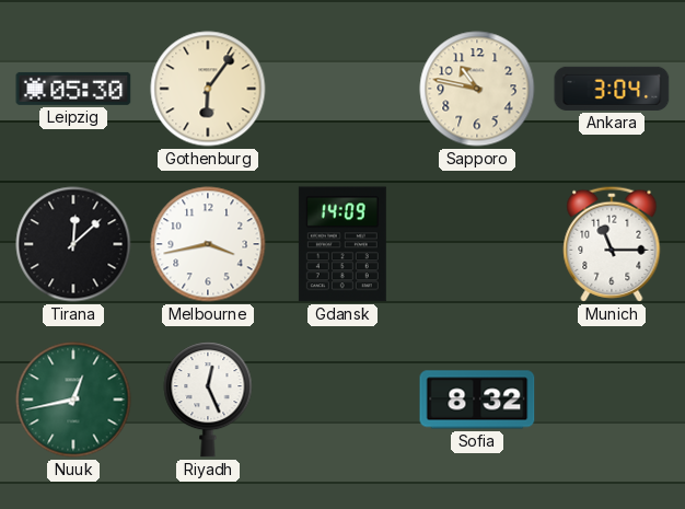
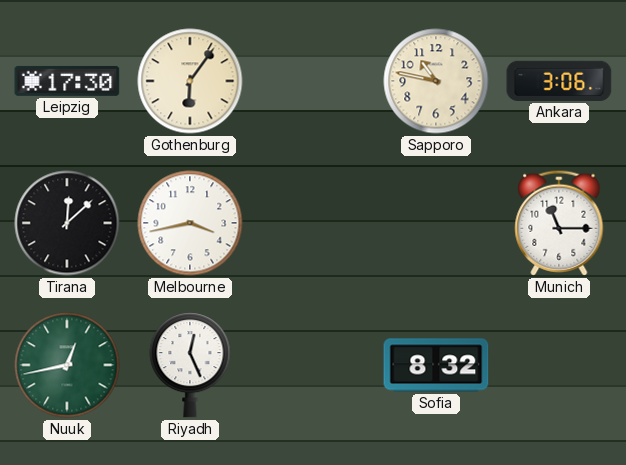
Leipzig: 05:30 -> 17:30 (67, 81)
Ankara: 3:04 -> 3:06 (559, 81)
Gdansk: 14:09 -> none (342, 244)
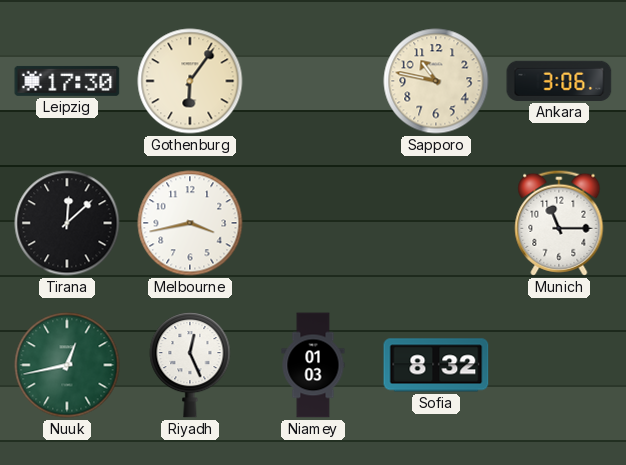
Niamey: none -> 01:03 (313, 365)
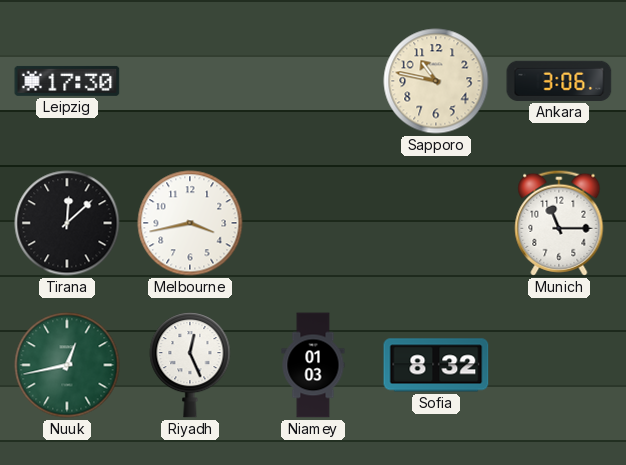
Gothenburg: 6:06 -> none (190, 81)
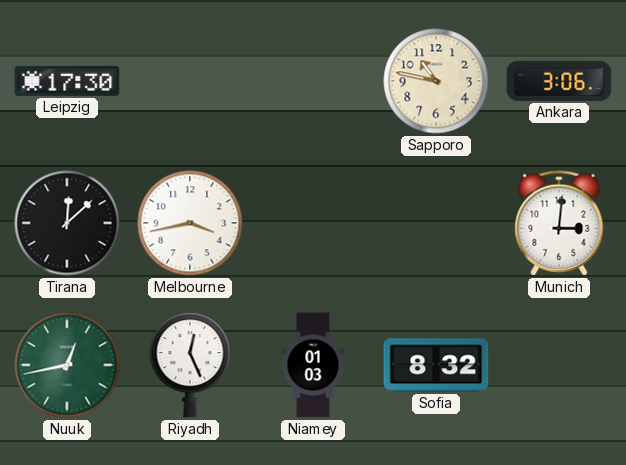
Munich: 11:15 -> 3:01 (559, 223)
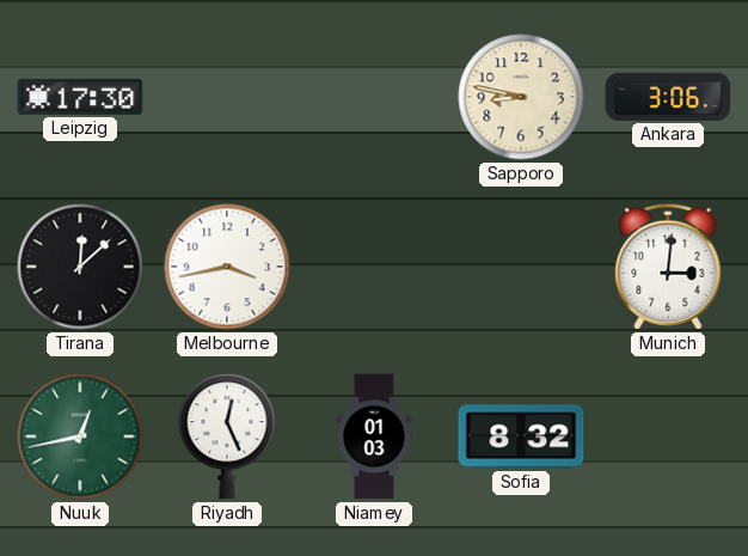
Sapporo: 10:47 -> 8:47 (521, 97)
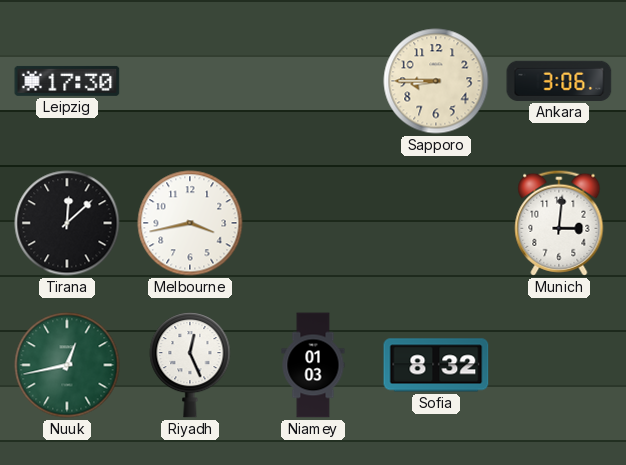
Sapporo: 8:47 -> 8:45 (436, 81)
